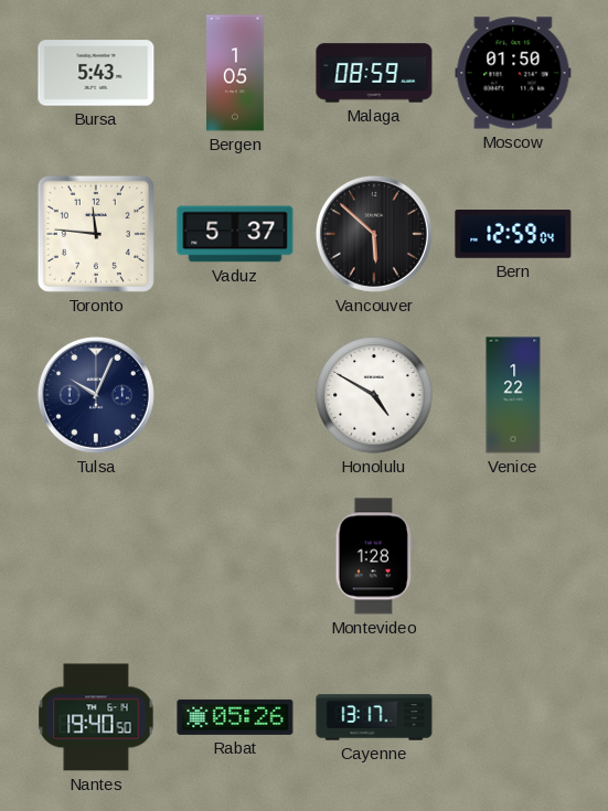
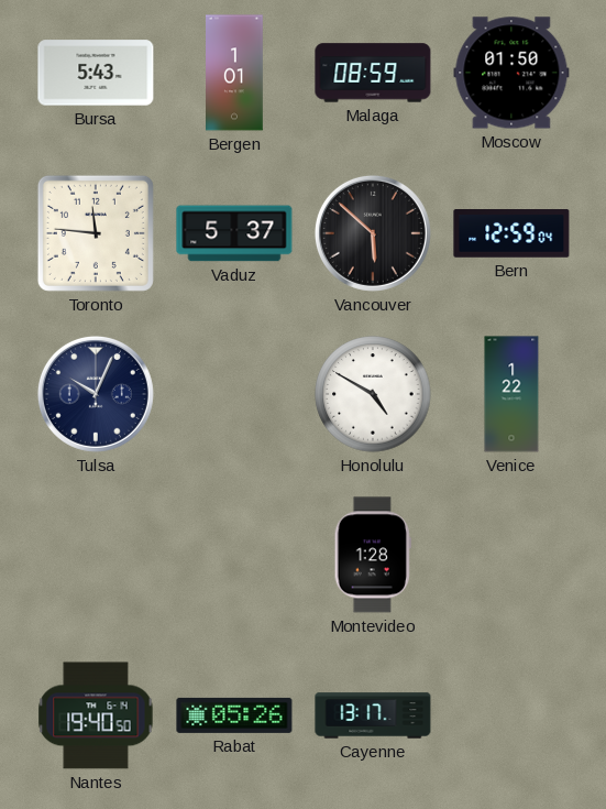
Bergen: 1:05 -> 1:01 (235, 73)
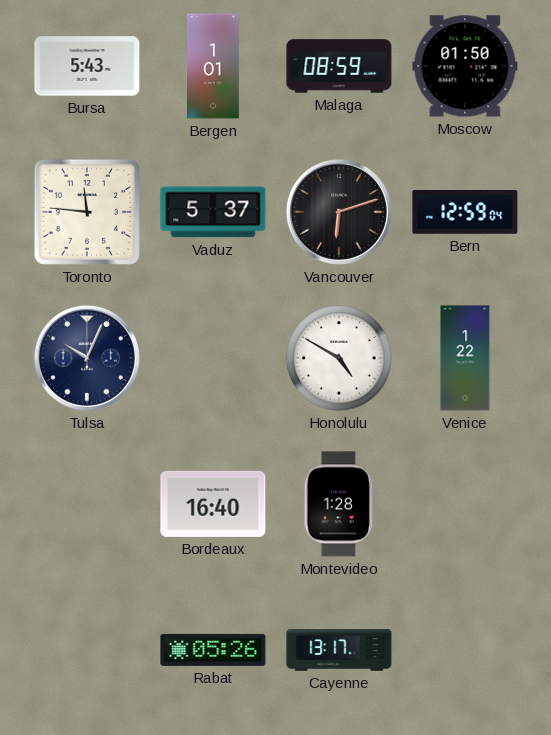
Vancouver: 5:52 -> 6:12 (339, 212)
Bordeaux: none -> 16:40 (213, 504)
Nantes: 19:40 -> none (96, 715)
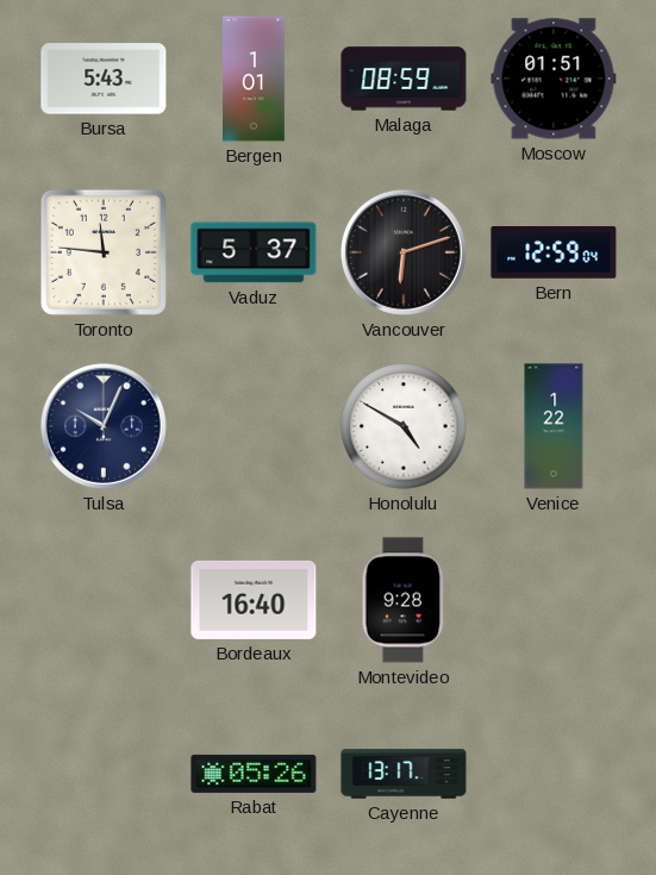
Moscow: 01:50 -> 01:51 (554, 79)
Montevideo: 1:28 -> 9:28 (404, 600)
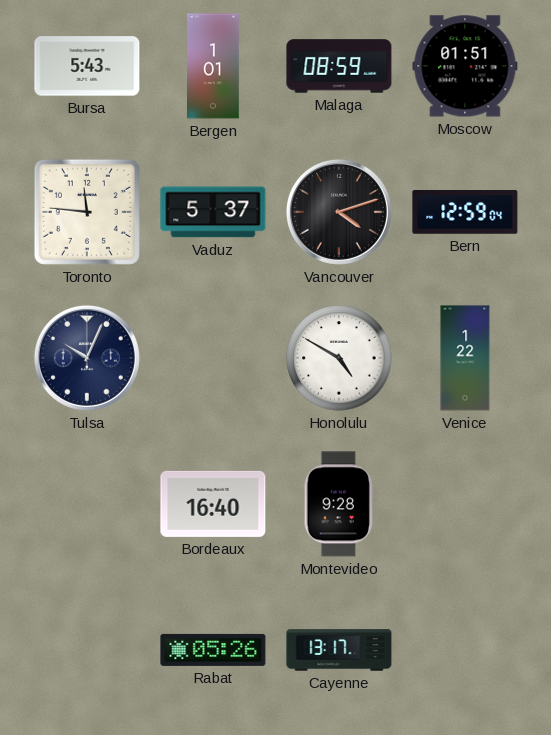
Vancouver: 6:12 -> 4:12 (339, 212)
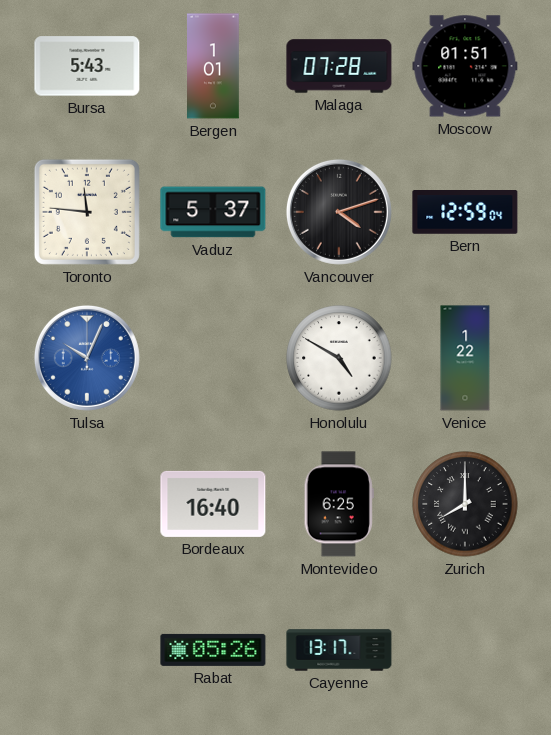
Malaga: 08:59 -> 07:28 (339, 66)
Tulsa dial: navy -> blue (87, 358)
Montevideo: 9:28 -> 6:25 (339, 504)
Zurich: none -> 8:00 (465, 504)
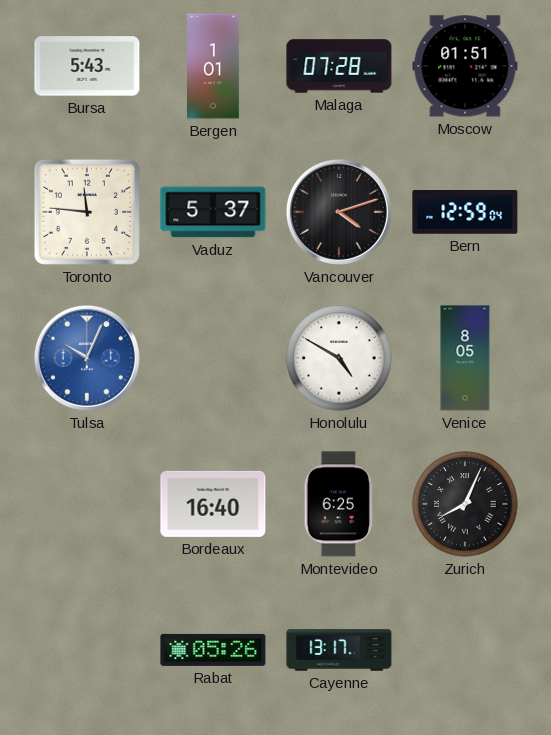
Venice: 1:22 -> 8:05 (465, 358)
Zurich: 8:00 -> 8:04 (465, 504)
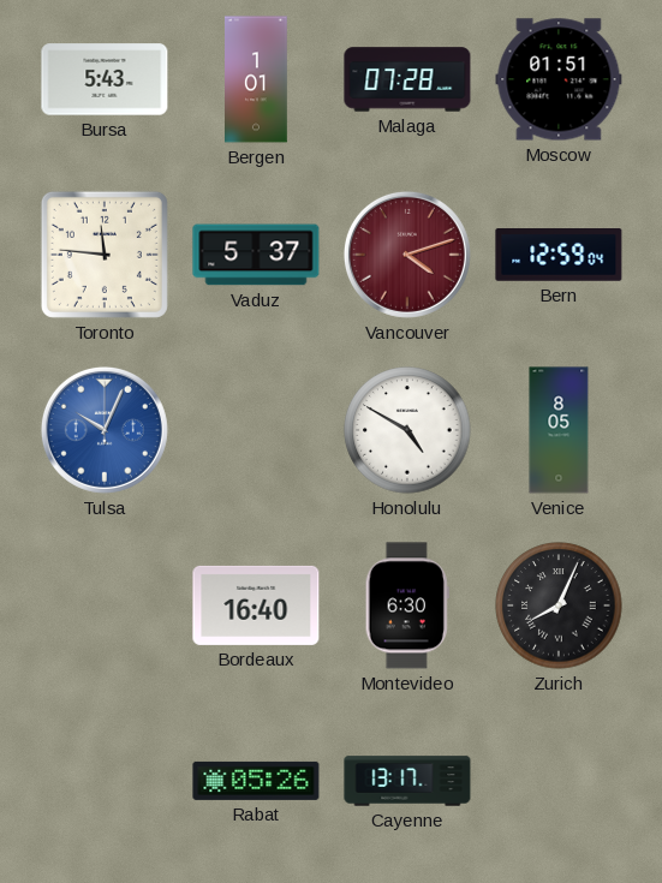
Vancouver dial: black -> burgundy (407, 255)
Montevideo: 6:25 -> 6:30 (407, 605)
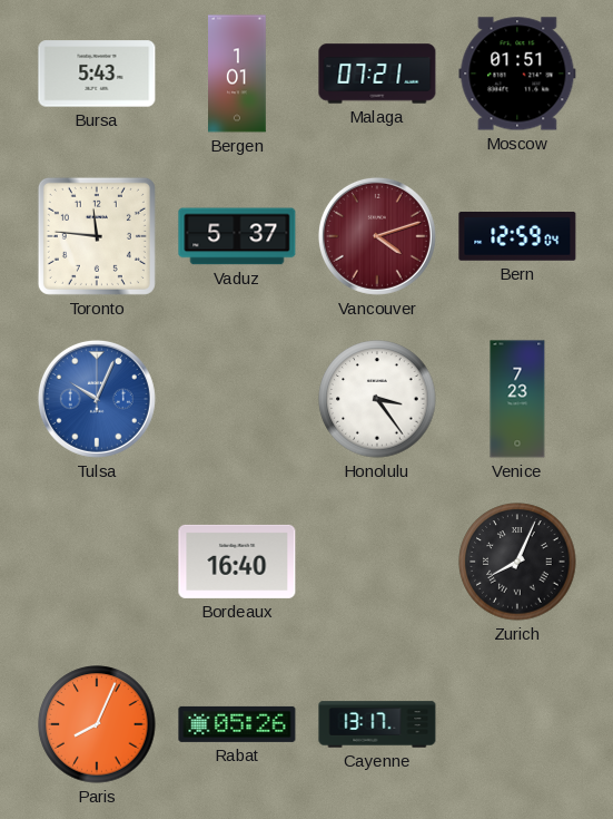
Malaga: 07:28 -> 07:21 (377, 74)
Honolulu: 4:50 -> 3:24 (377, 399)
Venice: 8:05 -> 7:23 (517, 399)
Montevideo: 6:30 -> none (407, 605)
Paris: none -> 8:04 (97, 724)
